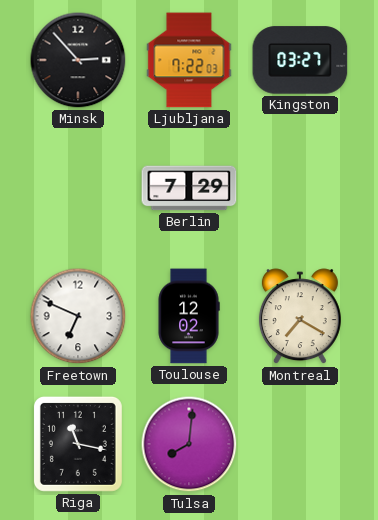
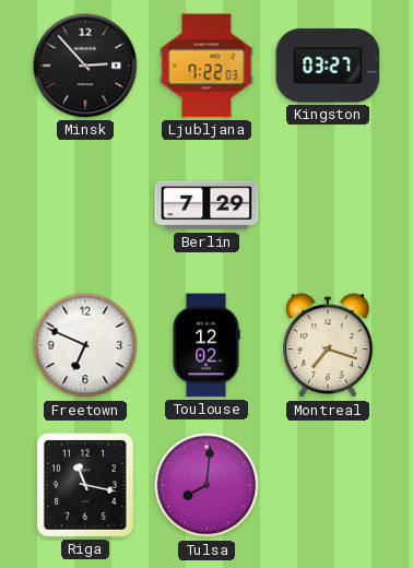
Montreal: 7:20 -> 7:18 (328, 346)
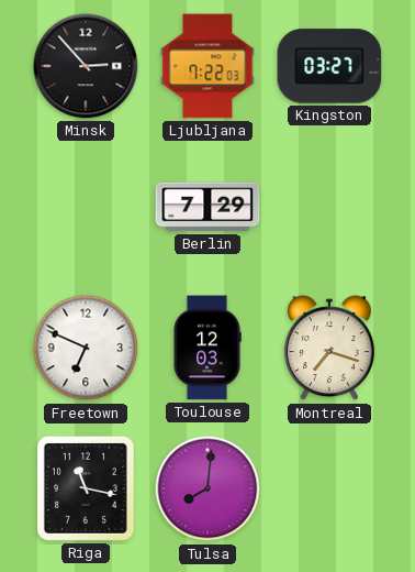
Toulouse: 12:02 -> 12:03 (207, 348)
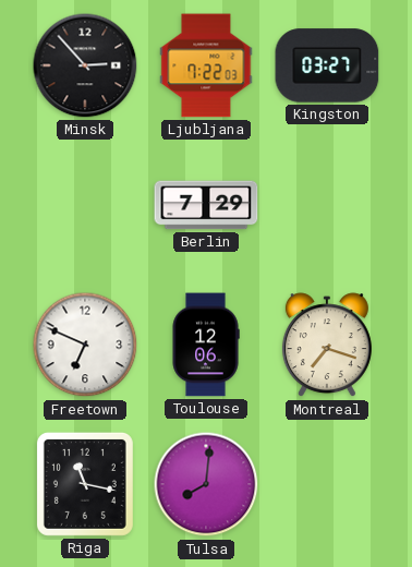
Toulouse: 12:03 -> 12:06 (206, 345)
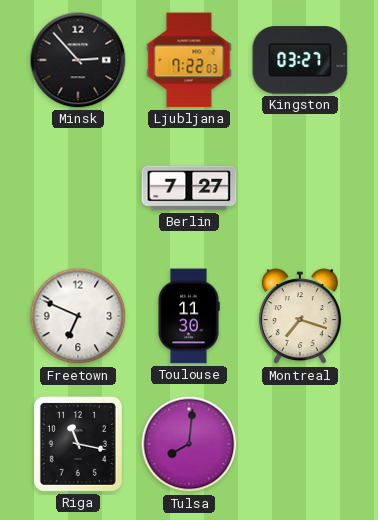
Berlin: 7:29 -> 7:27 (189, 188)
Toulouse: 12:06 -> 11:30 (189, 316)
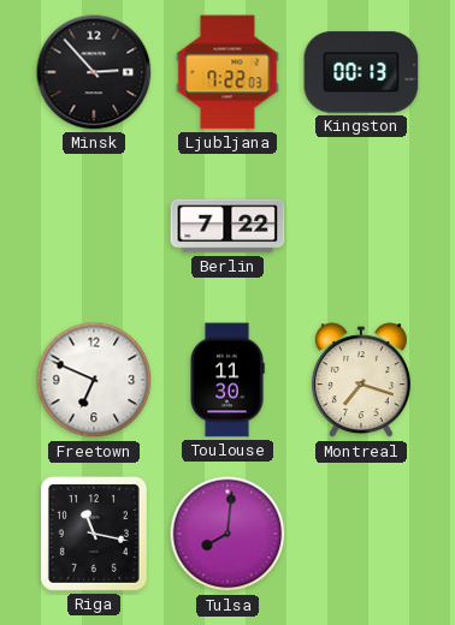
Kingston: 03:27 -> 00:13 (361, 72)
Berlin: 7:27 -> 7:22 (227, 226)
